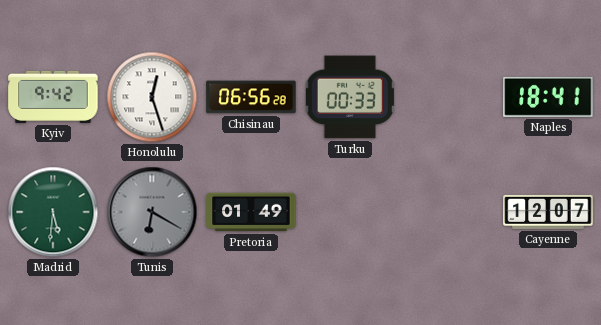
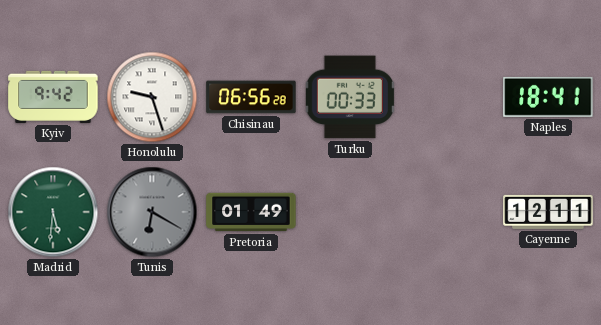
Honolulu: 12:27 -> 9:27 (152, 97)
Cayenne: 12:07 -> 12:11 (548, 212)
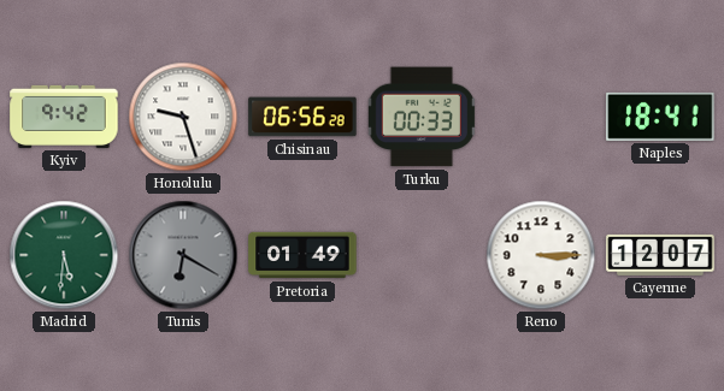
Reno: none -> 3:15 (541, 255)
Cayenne: 12:11 -> 12:07 (660, 255)
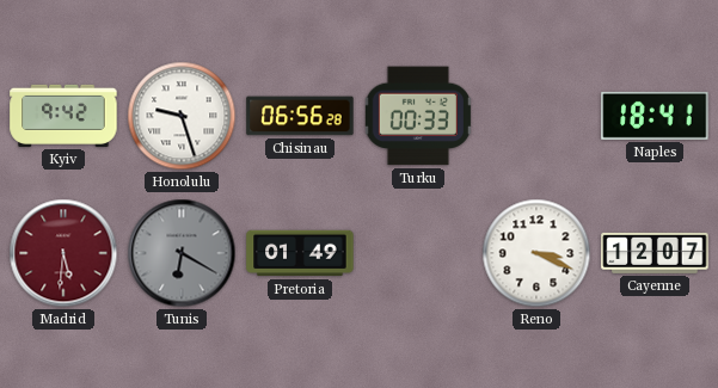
Madrid dial: green -> burgundy (63, 253)
Reno: 3:15 -> 3:19 (536, 253)
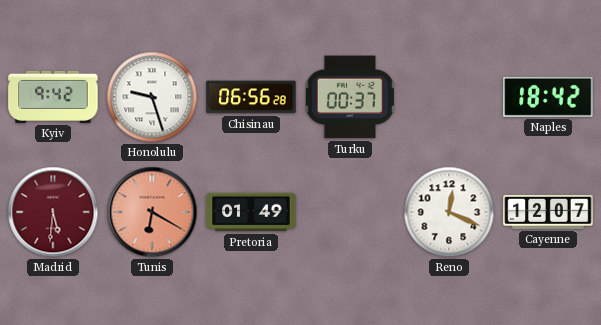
Turku: 00:33 -> 00:37 (350, 97)
Naples: 18:41 -> 18:42 (548, 97)
Tunis dial: grey -> salmon (152, 212)
Reno: 3:19 -> 12:19 (449, 212)
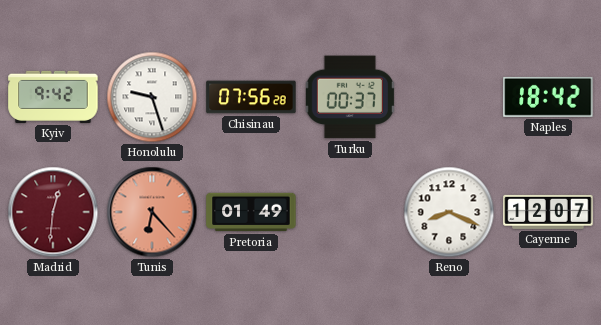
Chisinau: 06:56 -> 07:56 (251, 97)
Madrid: 5:31 -> 12:31 (53, 212)
Tunis: 6:20 -> 6:23 (152, 212)
Reno: 12:19 -> 8:19 (449, 212)
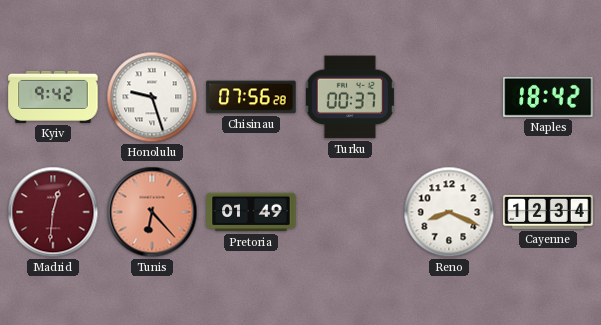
Cayenne: 12:07 -> 12:34 (548, 212)
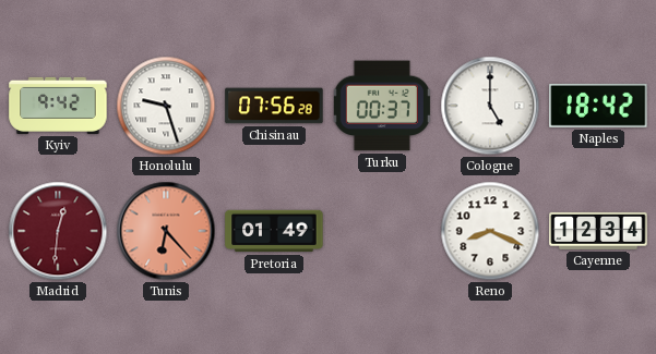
Cologne: none -> 5:00 (490, 106)
